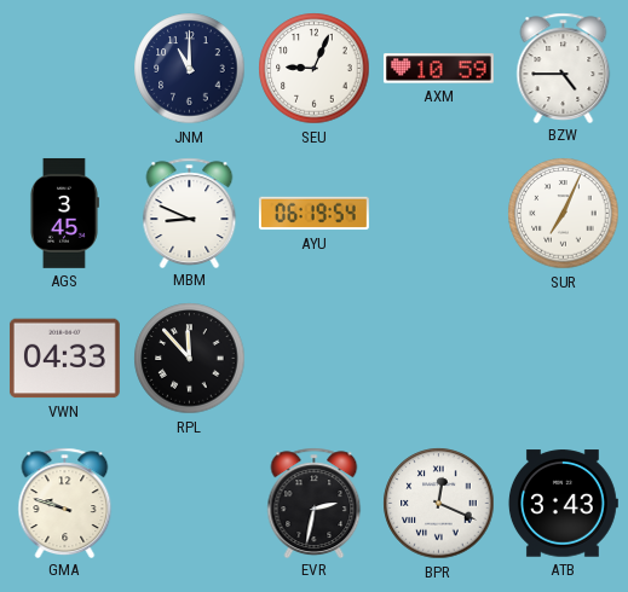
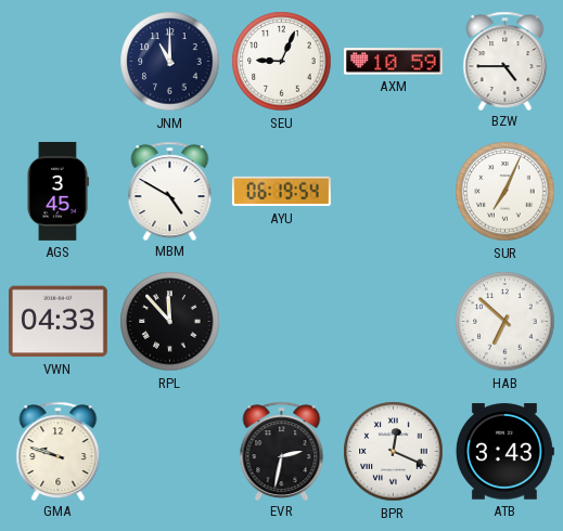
MBM: 8:49 -> 4:50 (170, 191)
HAB: none -> 6:52 (506, 322)
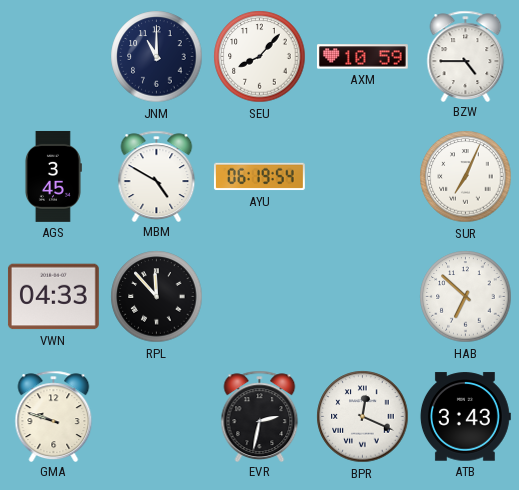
SEU: 9:04 -> 8:07 (260, 57)
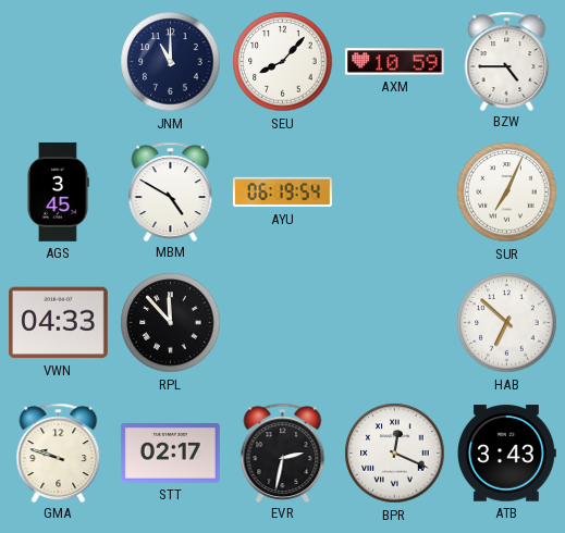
STT: none -> 02:17 (170, 454)
